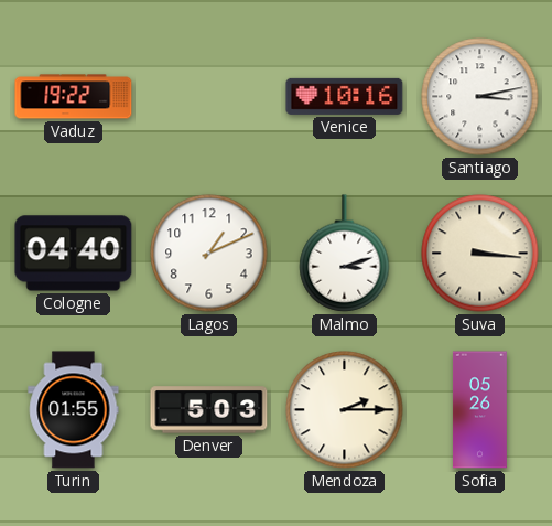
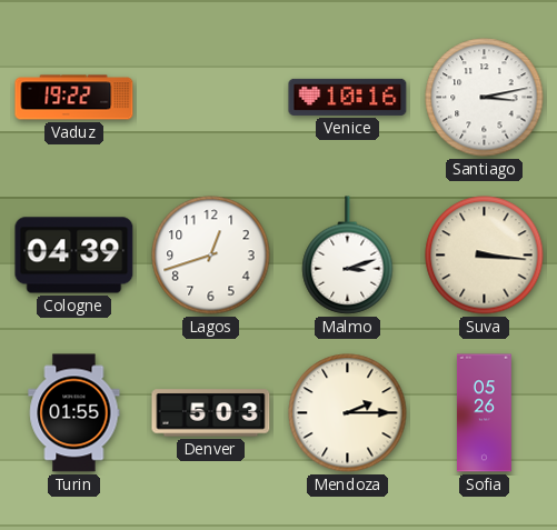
Cologne: 04:40 -> 04:39 (74, 256)
Lagos: 1:11 -> 12:42 (211, 256)
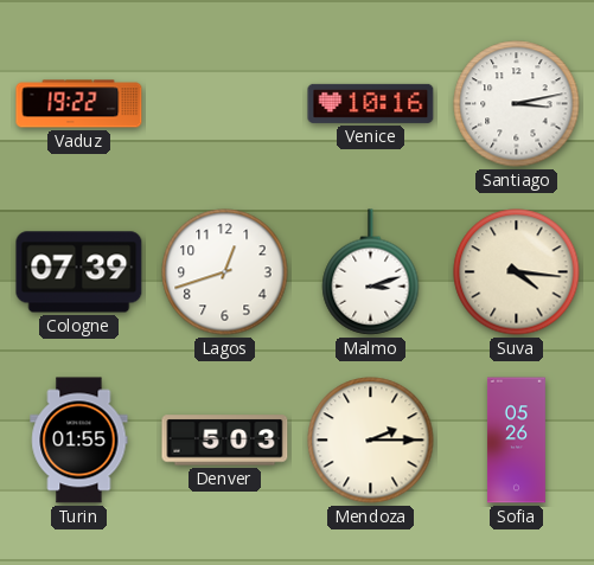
Cologne: 04:39 -> 07:39 (79, 272)
Suva: 3:16 -> 4:16 (517, 272)
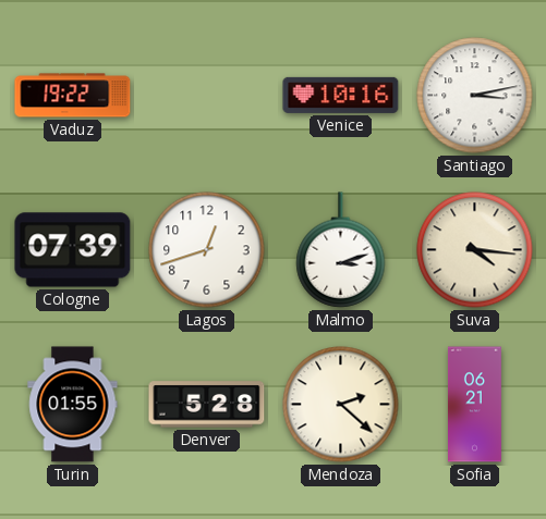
Denver: 5:03 -> 5:28 (207, 405)
Mendoza: 2:15 -> 2:22 (341, 405)
Sofia: 05:26 -> 06:21 (474, 405)
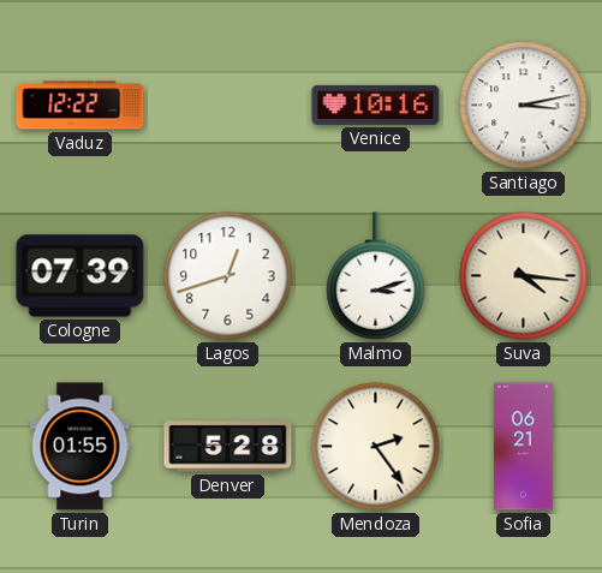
Vaduz: 19:22 -> 12:22 (81, 106)
Mendoza: 2:22 -> 2:24 (376, 447)
